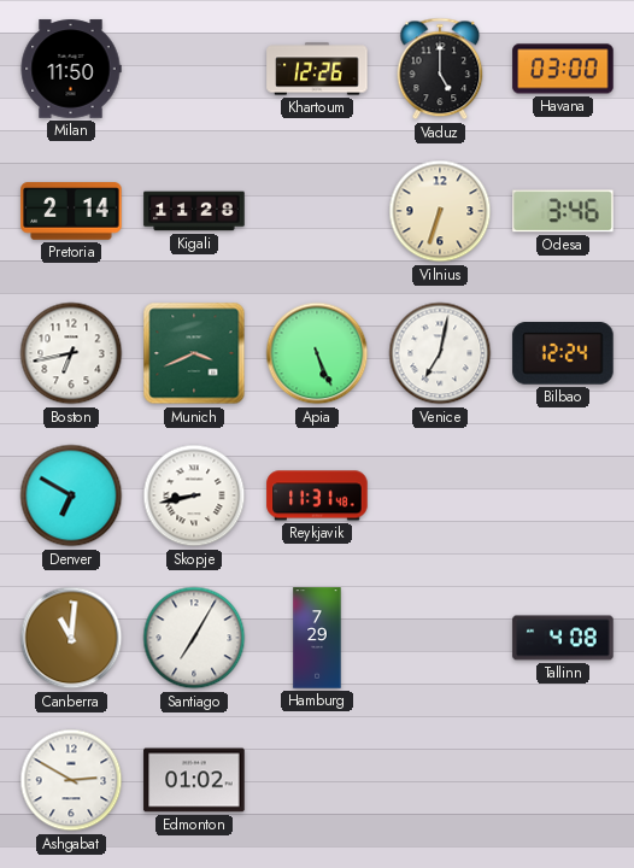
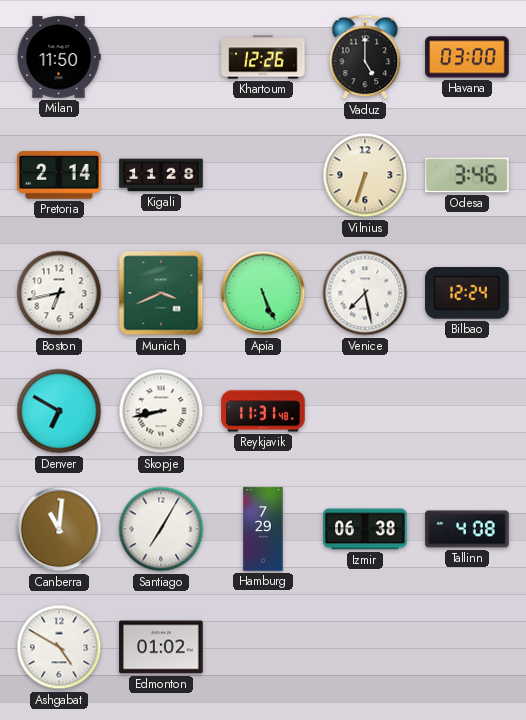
Venice: 7:02 -> 7:28 (365, 293)
Izmir: none -> 06:38 (365, 529)
Ashgabat: 2:50 -> 4:50 (59, 647)
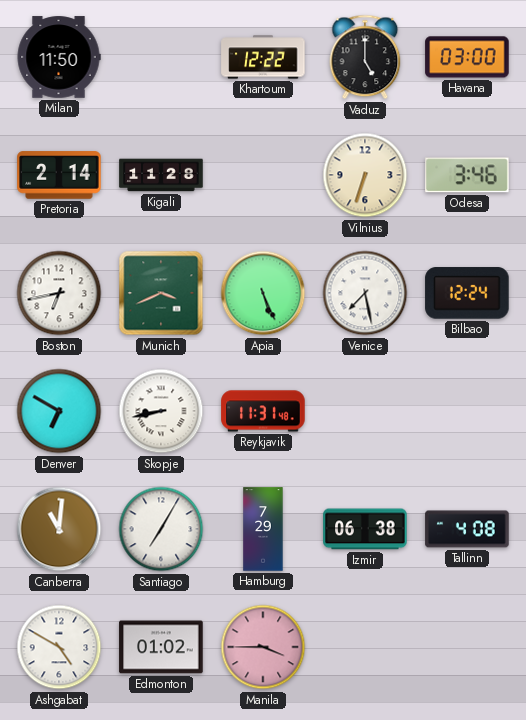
Khartoum: 12:26 -> 12:22 (263, 57)
Manila: none -> 3:45 (263, 647)
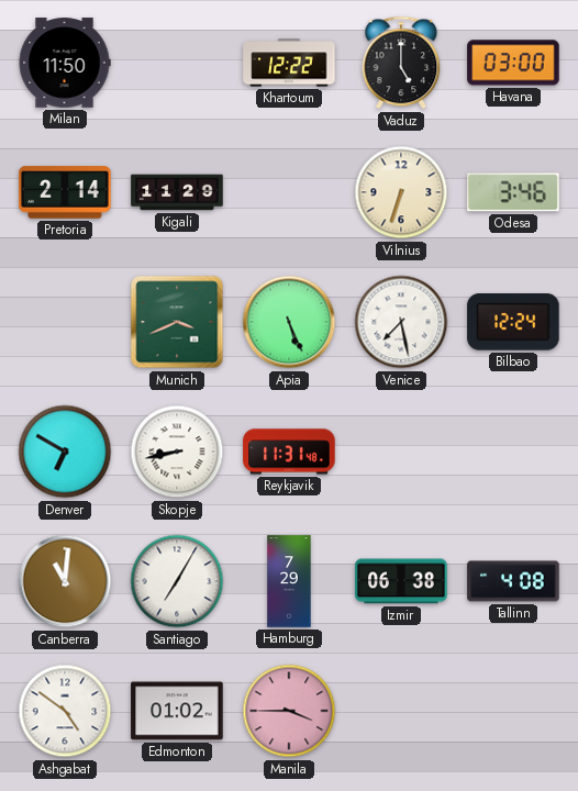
Kigali: 11:28 -> 11:29 (177, 192)
Boston: 6:43 -> none (59, 293)
Ashgabat: 4:50 -> 4:51 (65, 711)
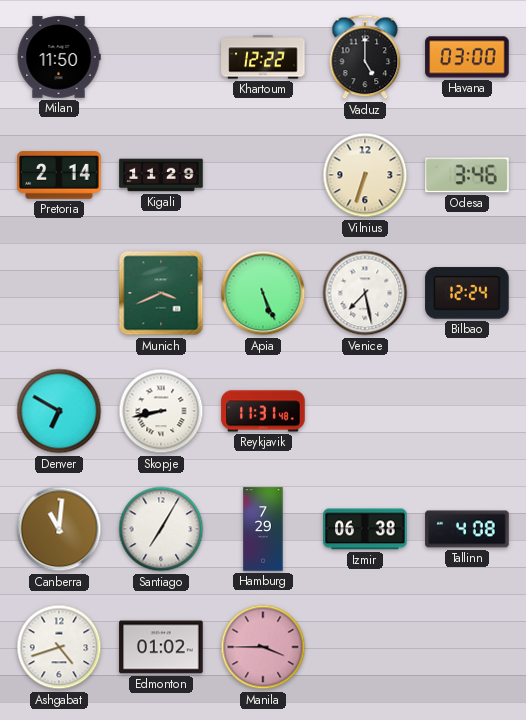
Ashgabat: 4:51 -> 4:42 (59, 647)
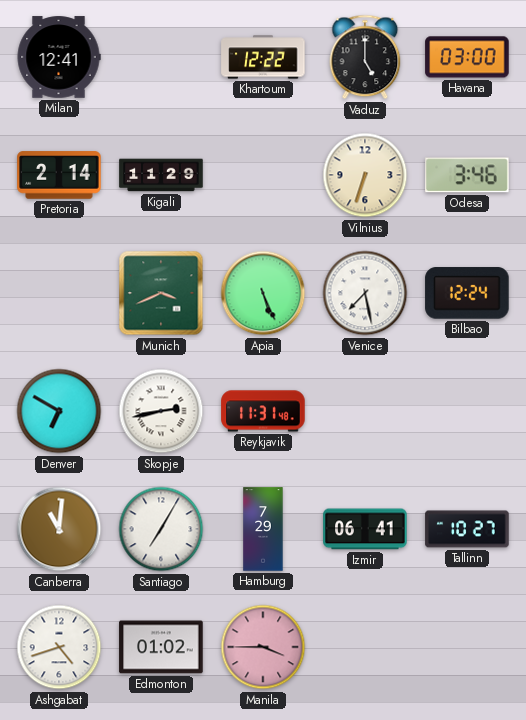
Milan: 11:50 -> 12:41 (59, 57)
Skopje: 8:43 -> 2:43 (161, 411)
Izmir: 06:38 -> 06:41 (365, 529)
Tallinn: 4:08 -> 10:27 (467, 529)
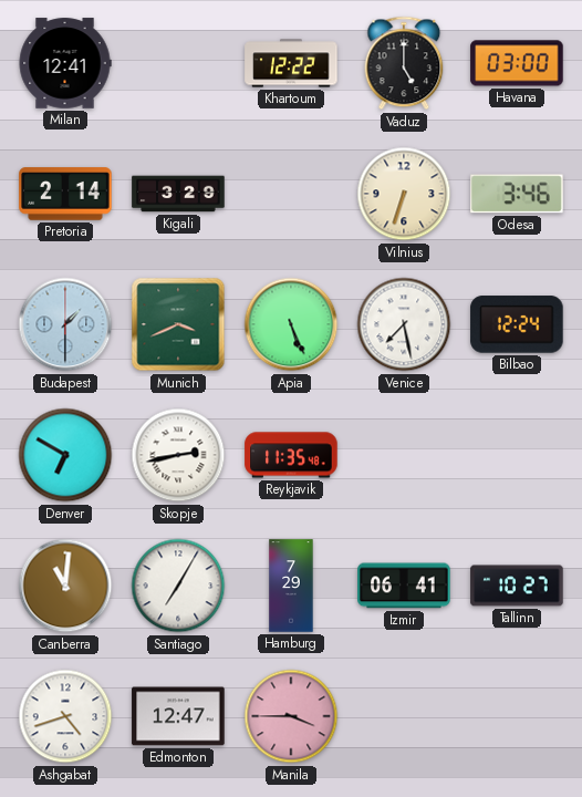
Kigali: 11:29 -> 3:29 (178, 194)
Budapest: none -> 1:30 (65, 324)
Reykjavik: 11:31 -> 11:35 (291, 455)
Edmonton: 01:02 -> 12:47 (178, 716)
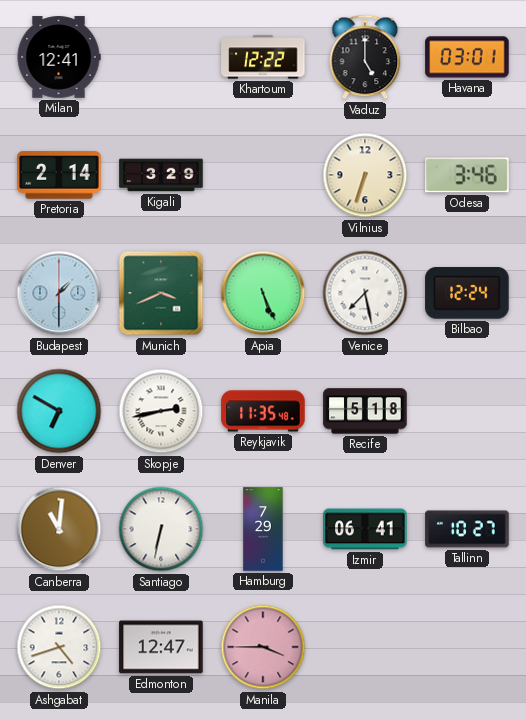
Havana: 03:00 -> 03:01 (467, 57)
Recife: none -> 5:18 (365, 411)
Santiago: 7:05 -> 6:32 (161, 529)
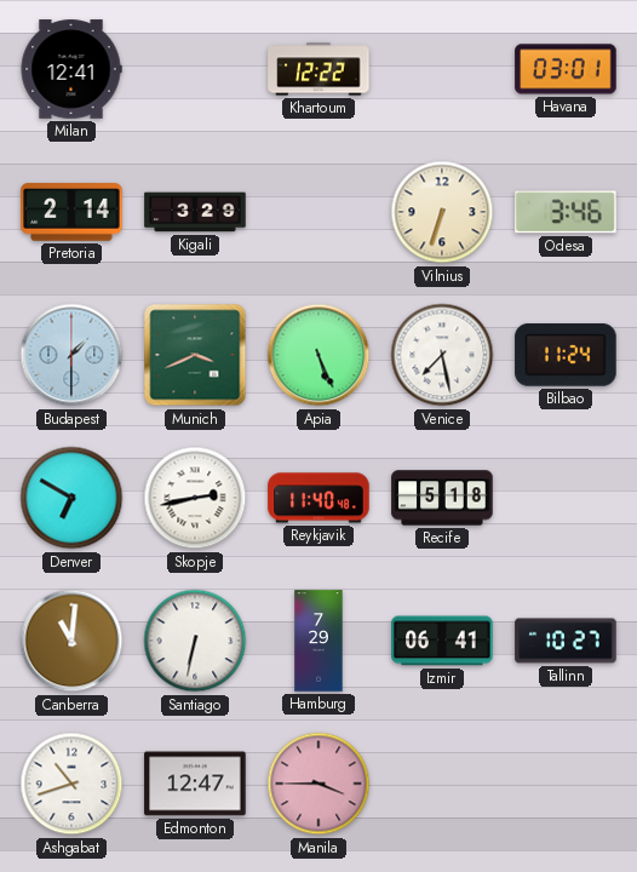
Vaduz: 5:00 -> none (365, 57)
Bilbao: 12:24 -> 11:24 (566, 355)
Reykjavik: 11:35 -> 11:40 (318, 498)
Ashgabat: 4:42 -> 10:42 (71, 784)
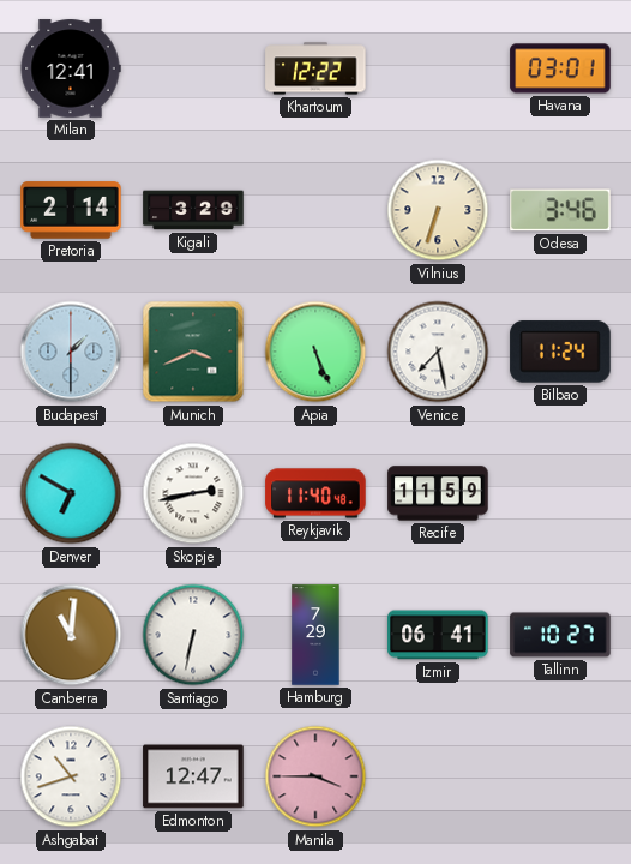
Recife: 5:18 -> 11:59 (438, 493)
